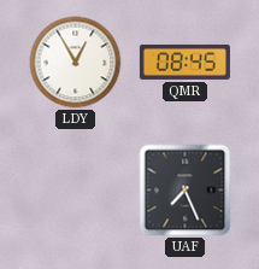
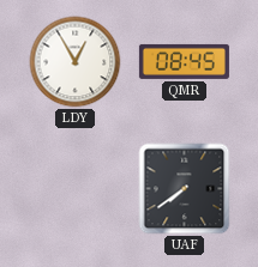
UAF: 7:26 -> 7:39 (185, 189)
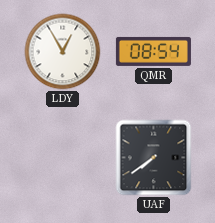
QMR: 08:45 -> 08:54 (153, 51)
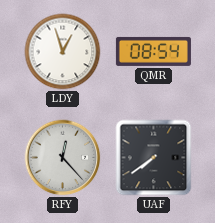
LDY: 12:55 -> 12:57 (63, 52)
RFY: none -> 12:23 (63, 158)
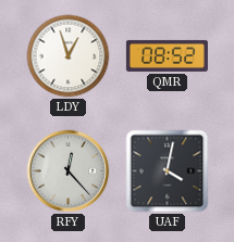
QMR: 08:54 -> 08:52 (167, 55)
UAF: 7:39 -> 4:02 (168, 171)
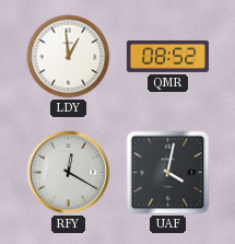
LDY: 12:57 -> 12:59 (69, 57)
RFY: 12:23 -> 12:20 (69, 173)
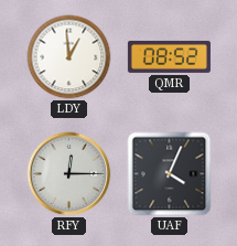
RFY: 12:20 -> 12:15 (69, 174)
UAF: 4:02 -> 4:04 (170, 174)
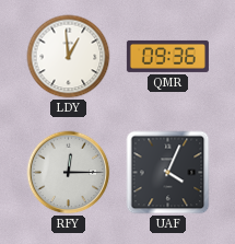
QMR: 08:52 -> 09:36 (167, 56)
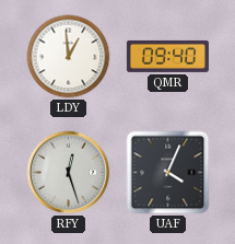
QMR: 09:36 -> 09:40 (167, 56)
RFY: 12:15 -> 12:27 (69, 173)
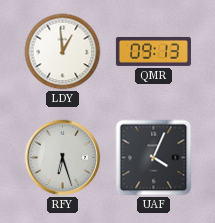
QMR: 09:40 -> 09:13 (153, 51)
RFY: 12:27 -> 6:27 (63, 158)
